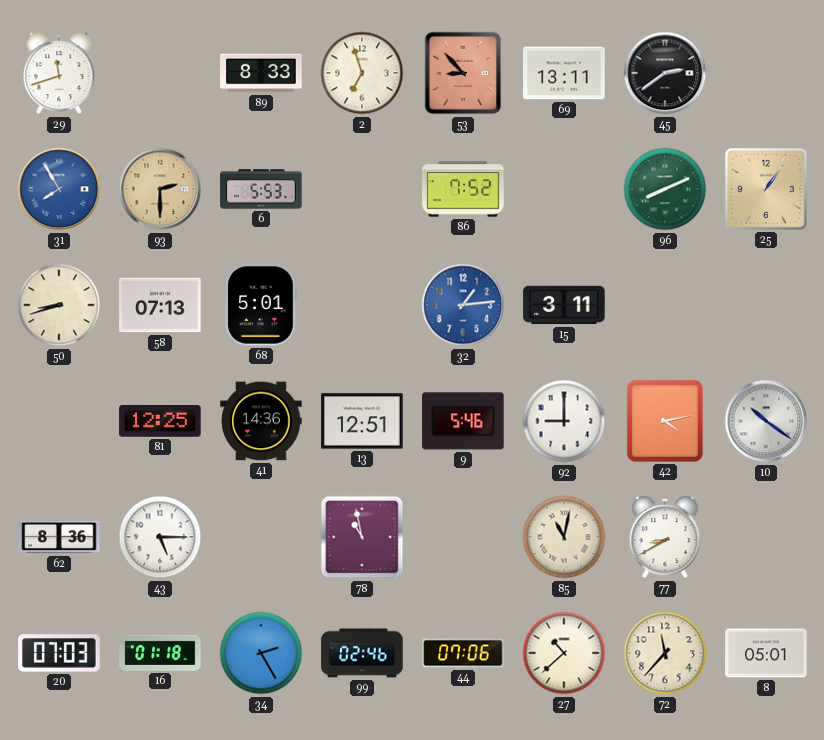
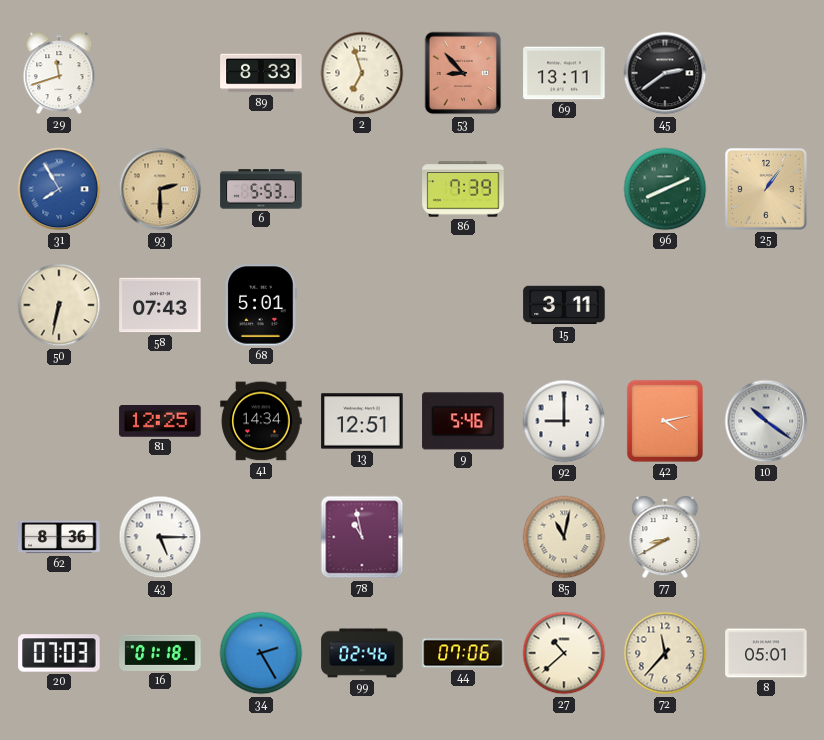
86: 7:52 -> 7:39 (463, 189)
50: 8:42 -> 6:32 (59, 305)
58: 07:13 -> 07:43 (160, 305)
32: 1:14 -> none (463, 305)
41: 14:36 -> 14:34 (261, 421)
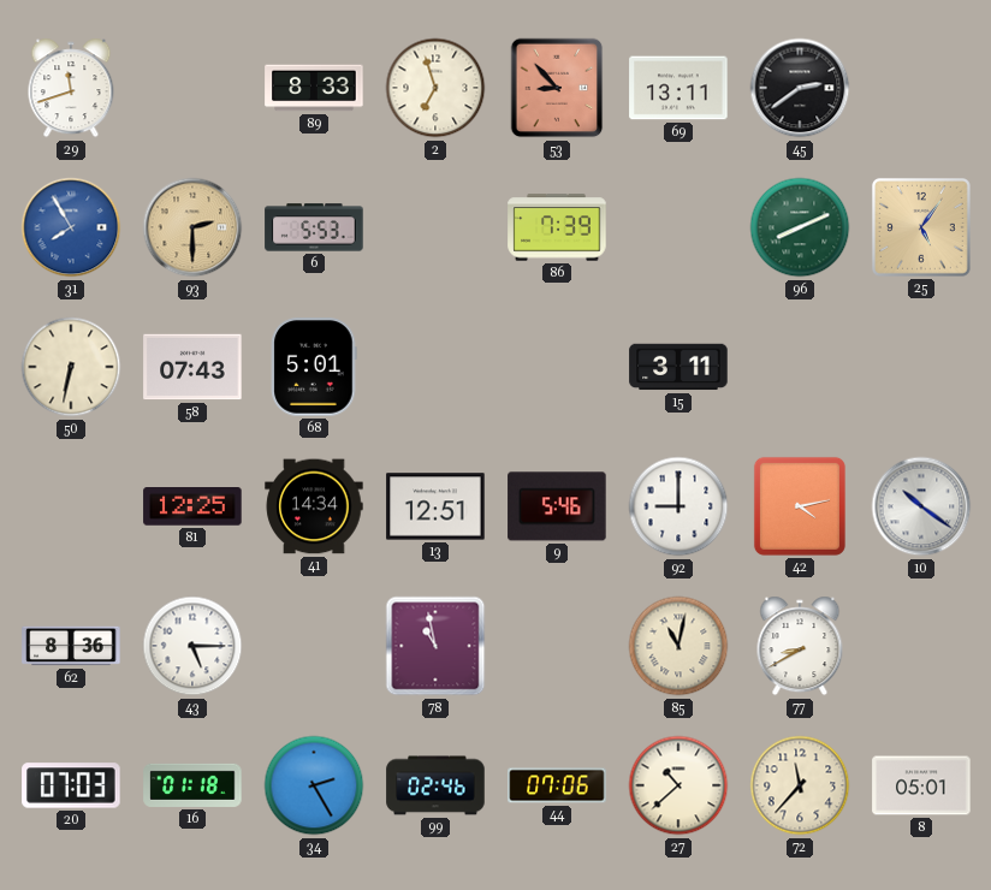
25: 1:06 -> 5:06 (921, 227)
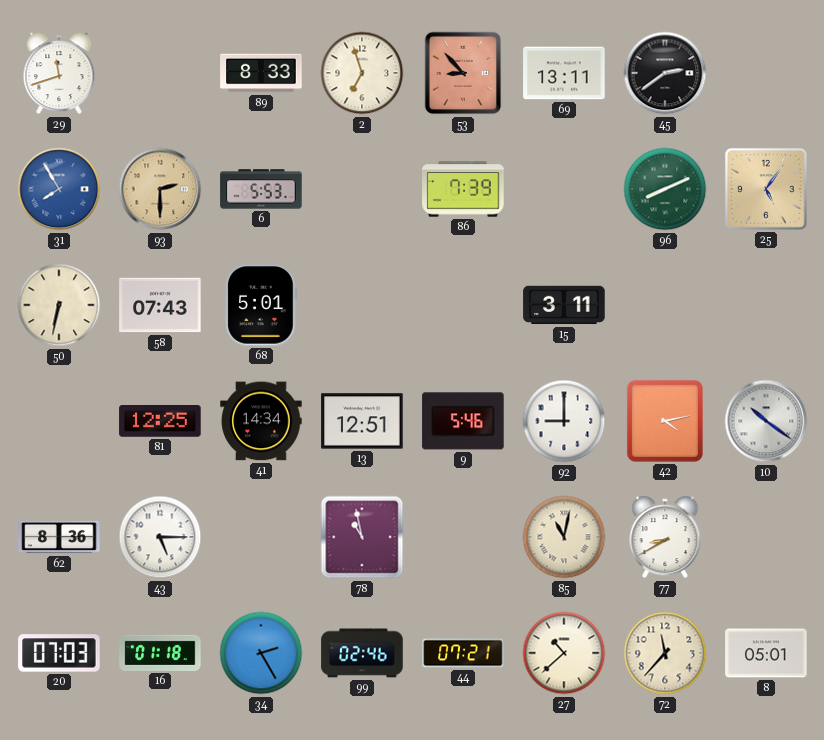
44: 07:06 -> 07:21 (463, 653)
